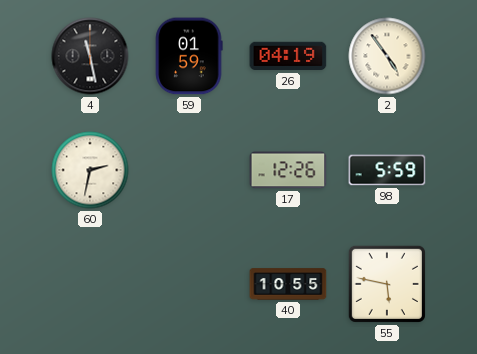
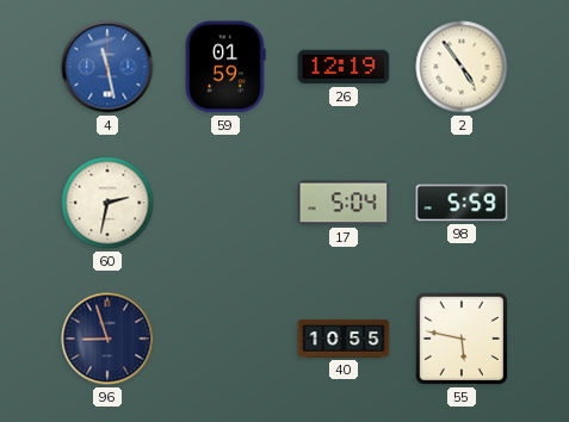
4 dial: black -> blue (107, 67)
26: 04:19 -> 12:19 (344, 67)
17: 12:26 -> 5:04 (344, 203)
96: none -> 8:57 (107, 339)
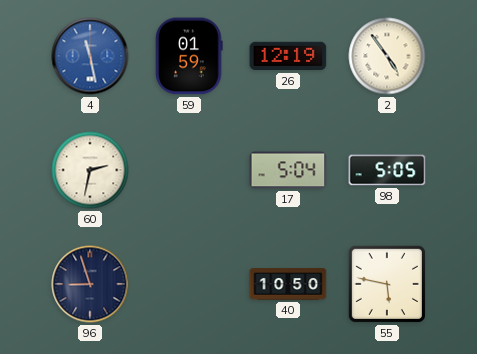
98: 5:59 -> 5:05 (387, 170)
40: 10:55 -> 10:50 (288, 284)
